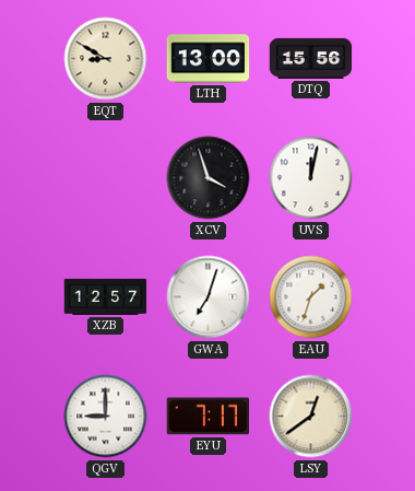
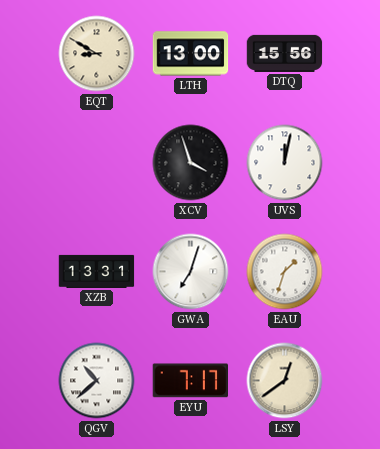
XZB: 12:57 -> 13:31 (97, 271)
QGV: 9:00 -> 10:38 (97, 381)
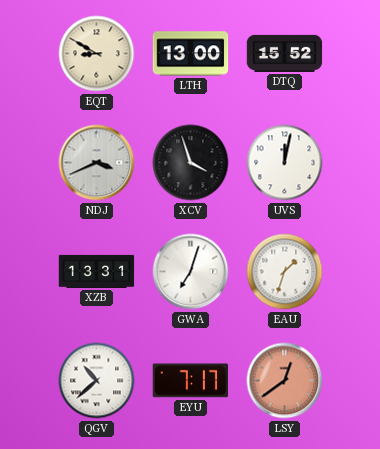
DTQ: 15:56 -> 15:52 (285, 53)
NDJ: none -> 3:41 (97, 163)
LSY dial: cream -> salmon (285, 381)
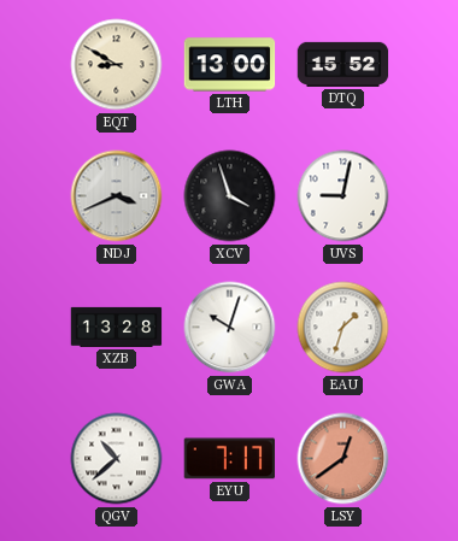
UVS: 12:02 -> 9:02 (343, 196)
XZB: 13:31 -> 13:28 (117, 327)
GWA: 7:03 -> 10:03 (230, 328)
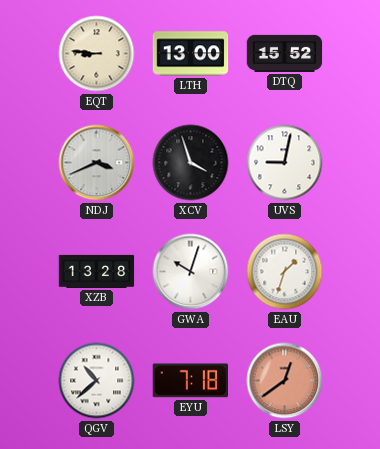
EQT: 8:50 -> 8:46 (97, 54)
EYU: 7:17 -> 7:18 (190, 381)
